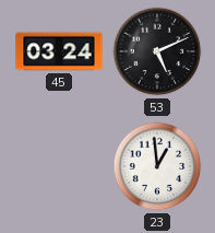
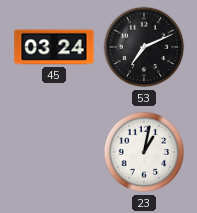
53: 5:11 -> 7:11 (144, 47)
23: 12:59 -> 1:02 (144, 152)
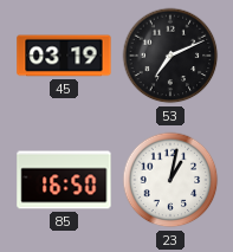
45: 03:24 -> 03:19 (64, 56)
85: none -> 16:50 (64, 180)
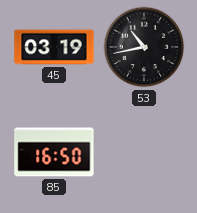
53: 7:11 -> 10:43 (144, 47)
23: 1:02 -> none (170, 180)
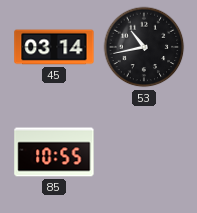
45: 03:19 -> 03:14 (54, 47)
85: 16:50 -> 10:55 (54, 152)
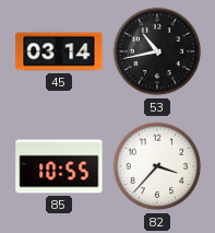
82: none -> 3:37 (157, 166)
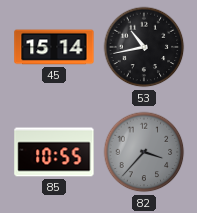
45: 03:14 -> 15:14 (54, 47)
82 dial: white -> grey (144, 152)
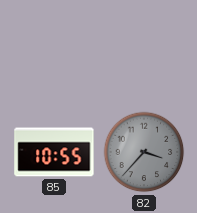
45: 15:14 -> none (54, 47)
53: 10:43 -> none (144, 47)
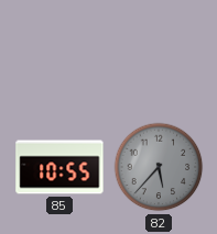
82: 3:37 -> 5:37 (159, 167)
